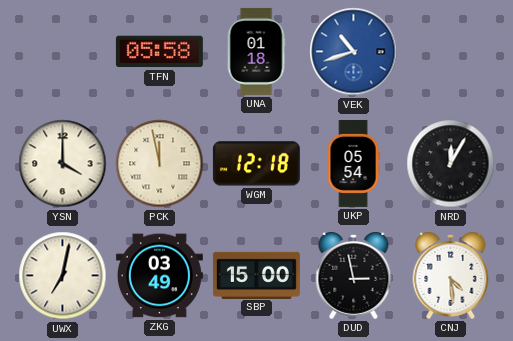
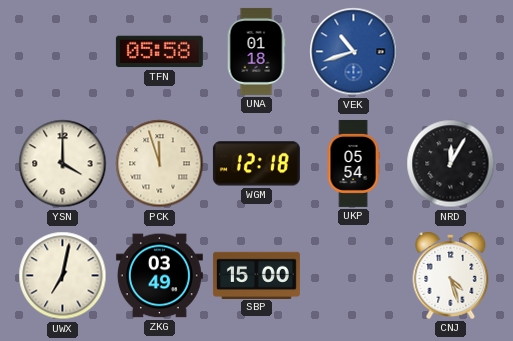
PCK: 11:58 -> 11:57 (160, 164)
DUD: 2:58 -> none (354, 276)
CNJ: 4:29 -> 4:27 (451, 276)
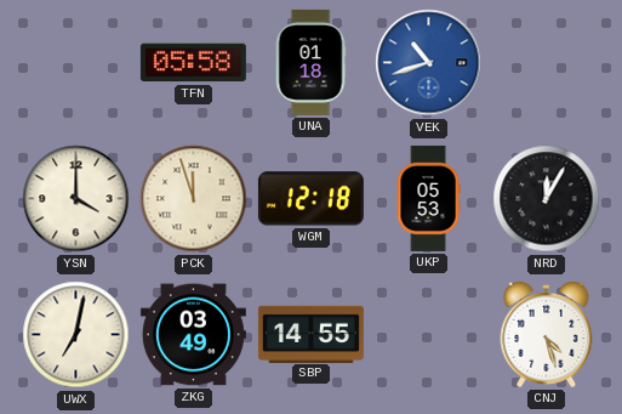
UKP: 05:54 -> 05:53 (428, 198)
SBP: 15:00 -> 14:55 (310, 334)
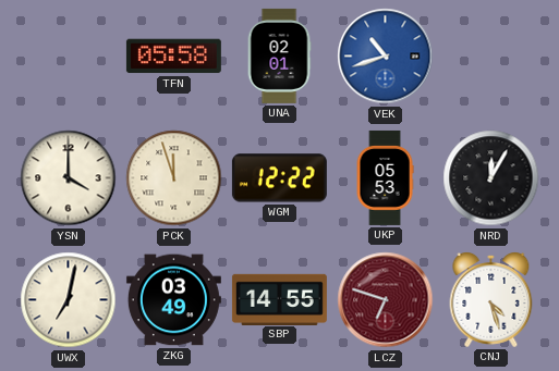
UNA: 01:18 -> 02:01 (279, 55)
WGM: 12:18 -> 12:22 (279, 178)
LCZ: none -> 6:48 (386, 300)
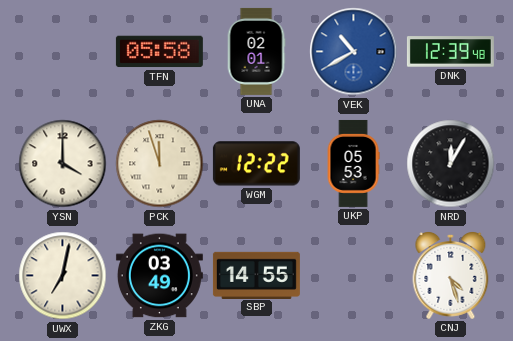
VEK: 10:42 -> 10:40 (354, 52)
DNK: none -> 12:39 (450, 52)
LCZ: 6:48 -> none (386, 300)
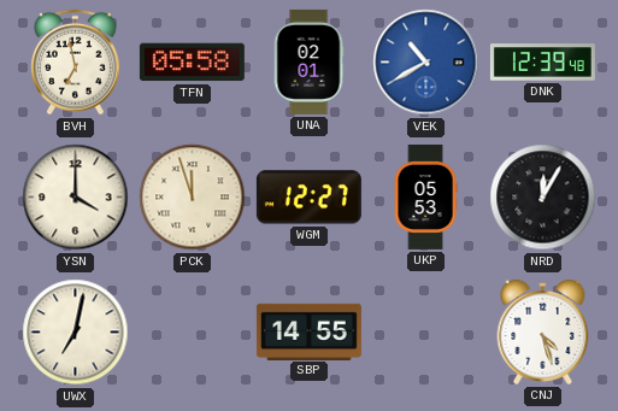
BVH: none -> 6:58 (76, 63)
WGM: 12:22 -> 12:27 (308, 198)
ZKG: 03:49 -> none (159, 276)
